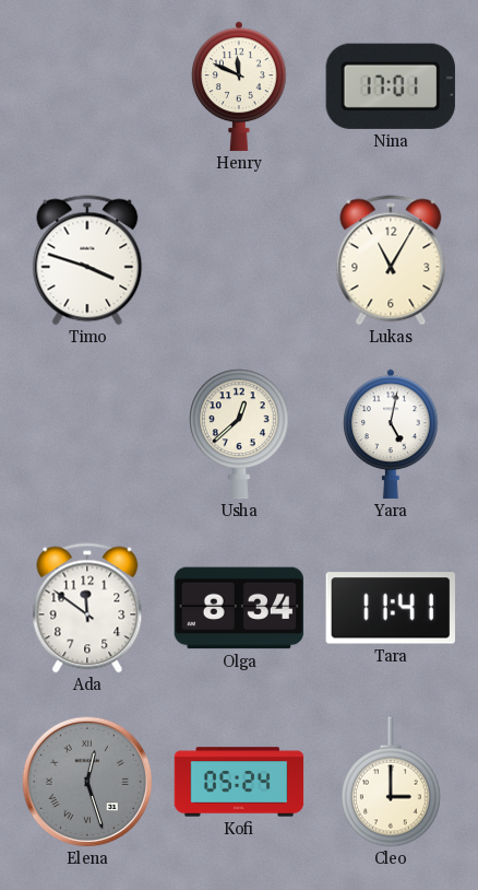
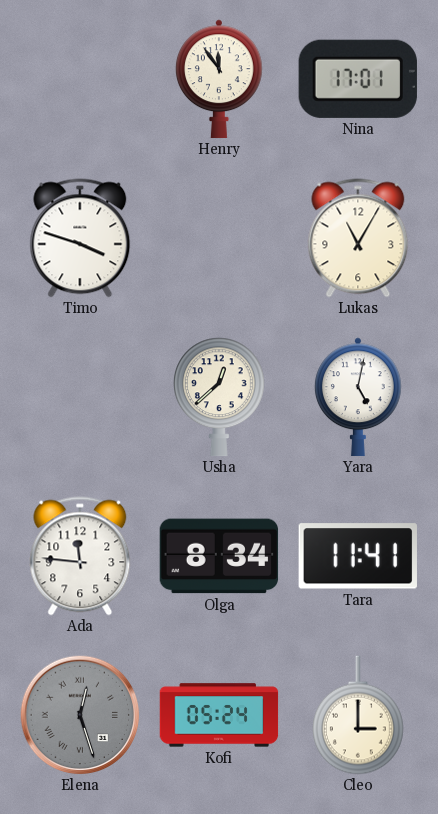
Henry: 11:49 -> 11:54 (219, 79)
Ada: 11:51 -> 11:46 (80, 556)
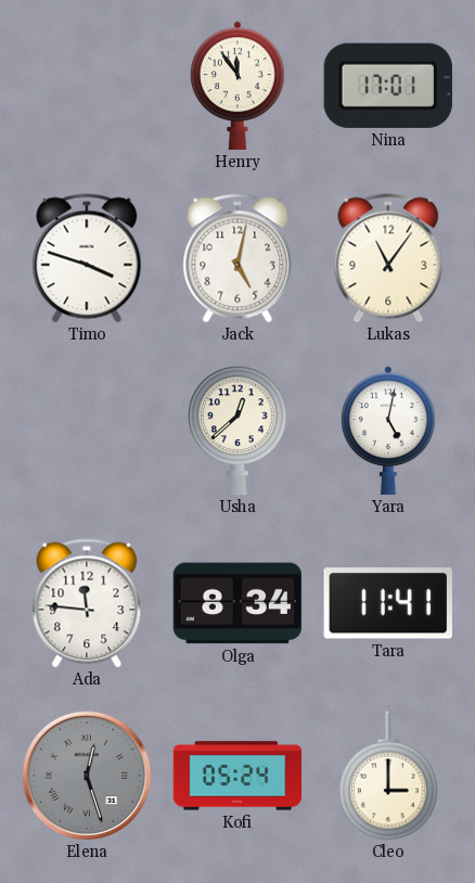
Jack: none -> 5:02 (237, 258)
Lukas: 11:05 -> 11:06 (388, 258)
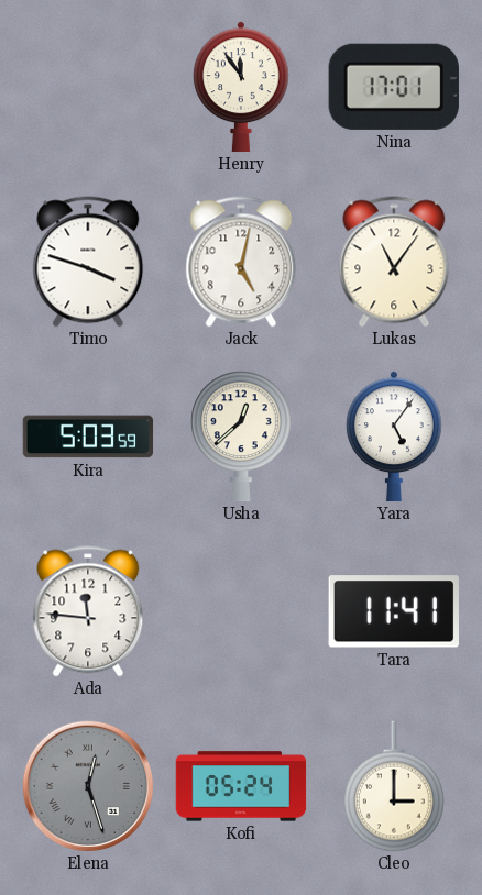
Kira: none -> 5:03 (88, 437)
Yara: 5:02 -> 5:06 (394, 437)
Olga: 8:34 -> none (237, 603)
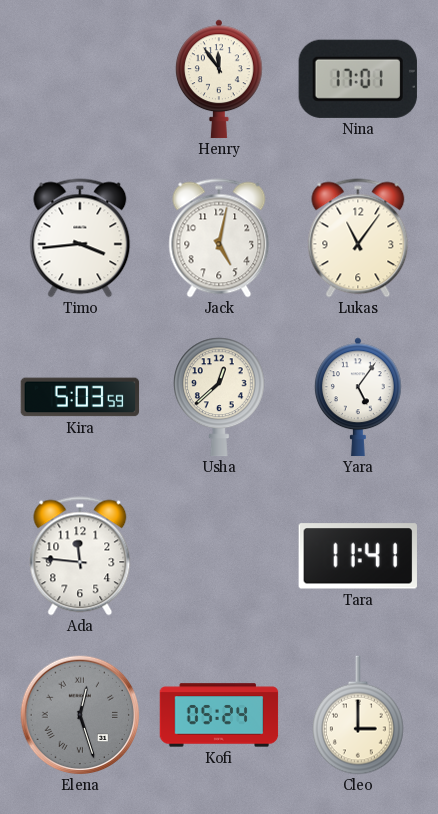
Timo: 3:48 -> 3:44 (80, 238)
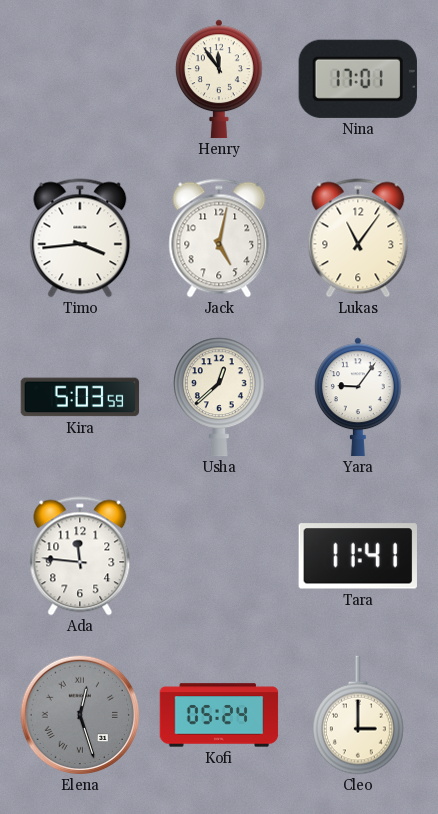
Yara: 5:06 -> 9:06 (358, 397)
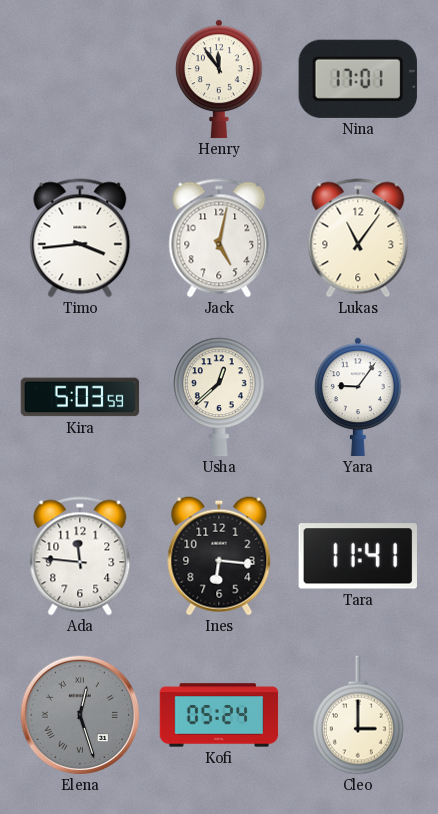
Ines: none -> 6:16 (219, 556)
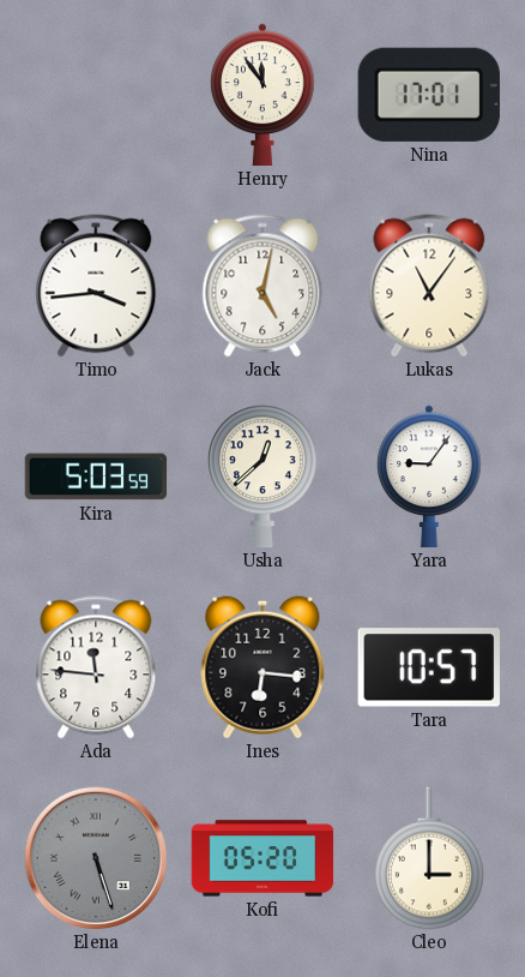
Tara: 11:41 -> 10:57 (429, 667)
Elena: 12:27 -> 5:27 (96, 858)
Kofi: 05:24 -> 05:20 (262, 858)
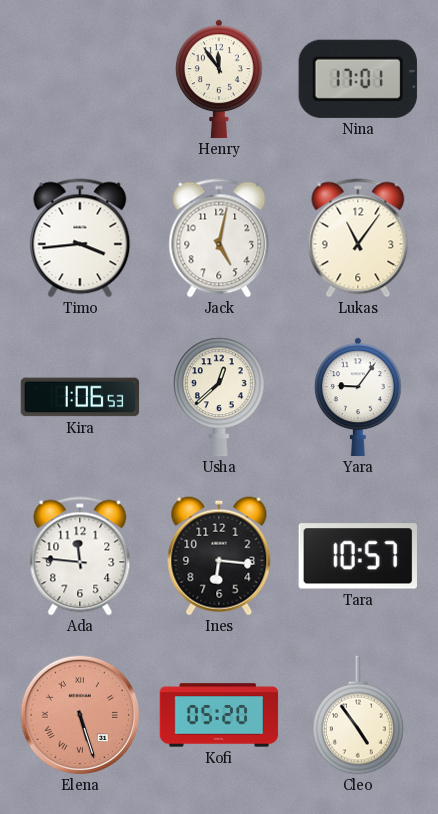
Kira: 5:03 -> 1:06 (80, 397)
Elena dial: grey -> salmon (80, 715)
Cleo: 3:00 -> 4:54 (359, 715)
